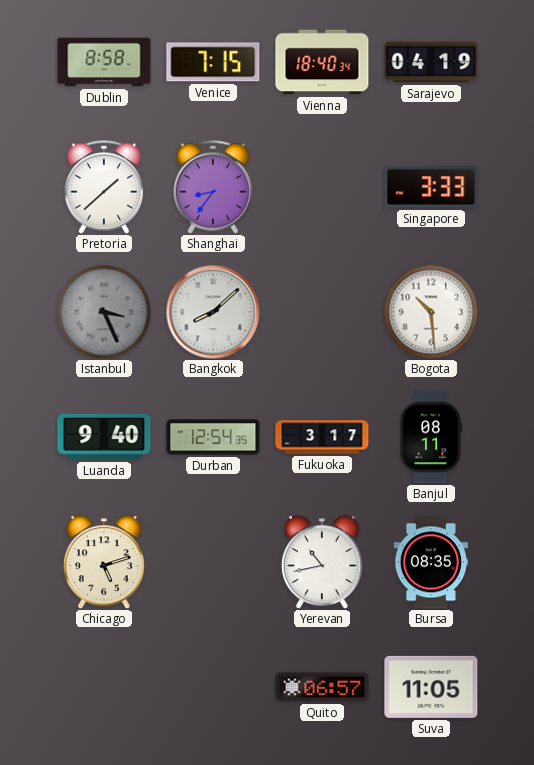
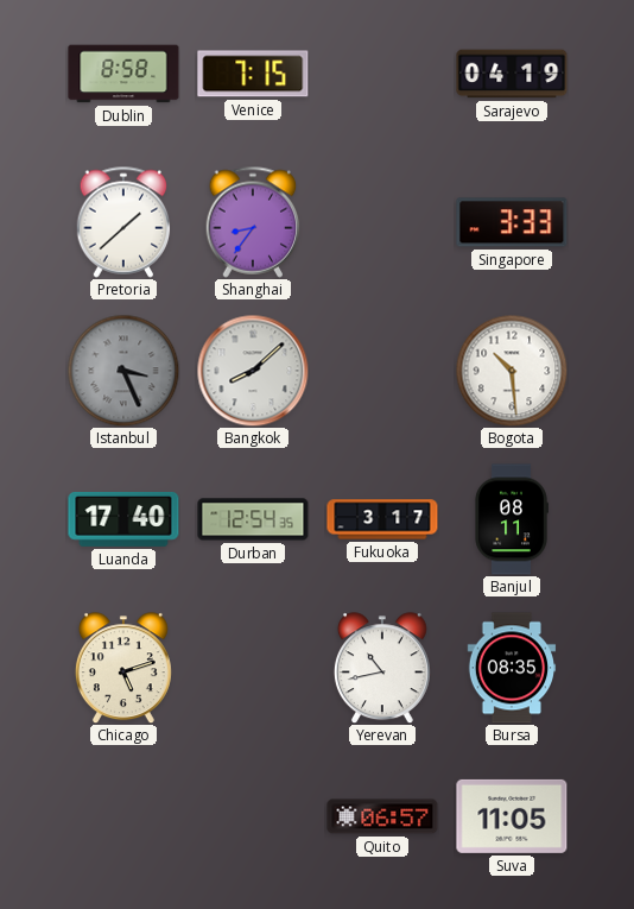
Vienna: 18:40 -> none (322, 62)
Luanda: 9:40 -> 17:40 (123, 519)
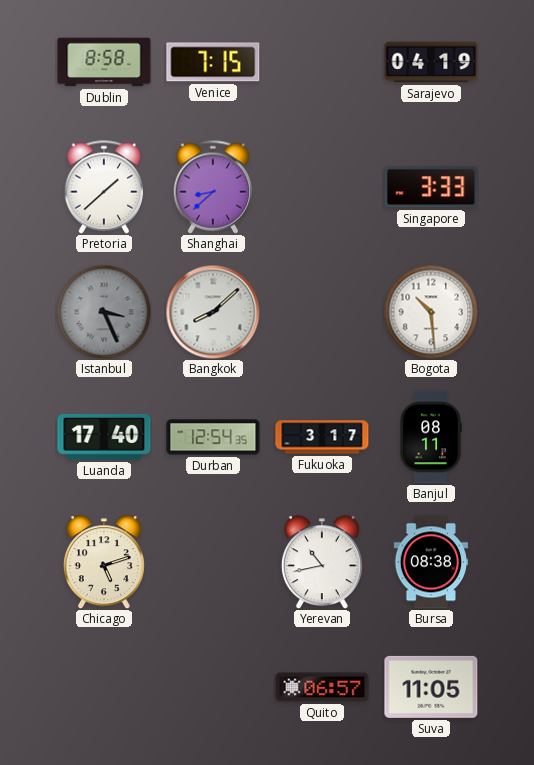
Shanghai: 8:36 -> 8:38 (213, 187)
Bursa: 08:35 -> 08:38 (431, 562)
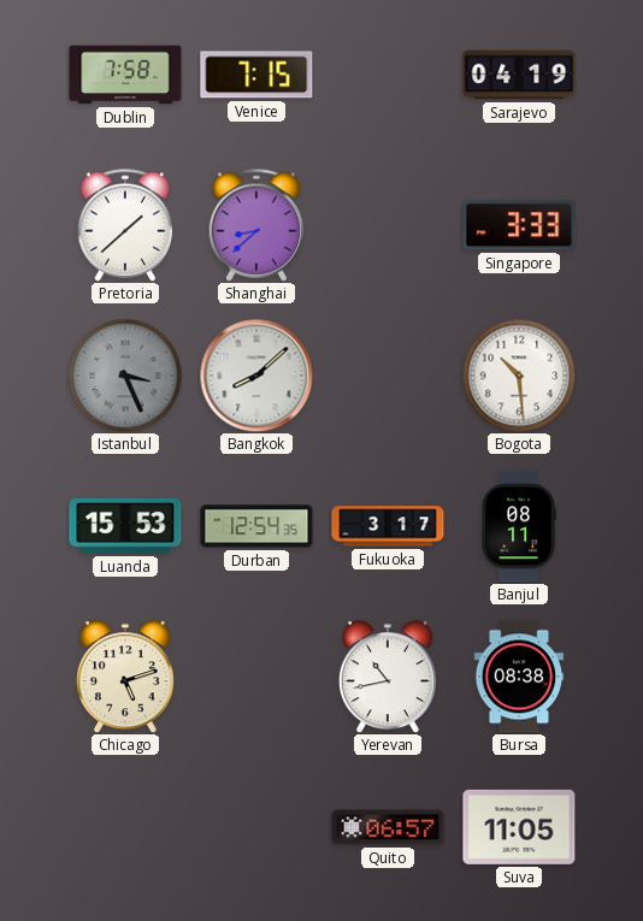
Dublin: 8:58 -> 7:58 (125, 75)
Luanda: 17:40 -> 15:53 (125, 526)
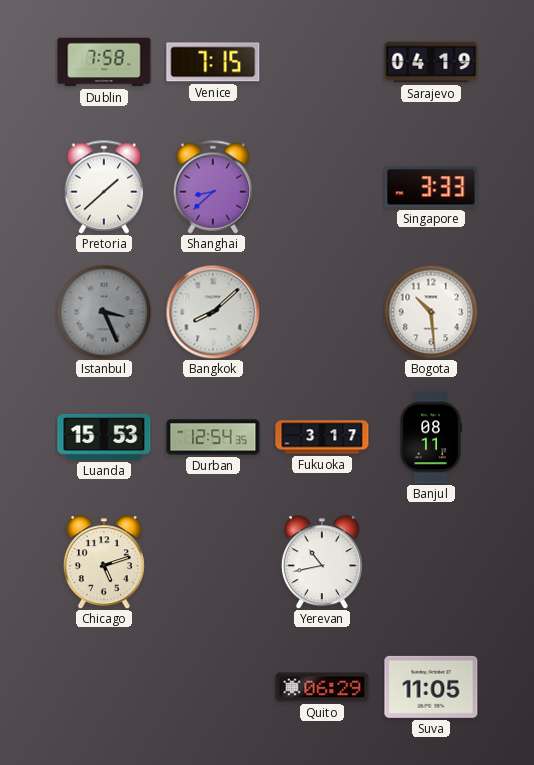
Bursa: 08:38 -> none (519, 677)
Quito: 06:57 -> 06:29 (322, 687)
